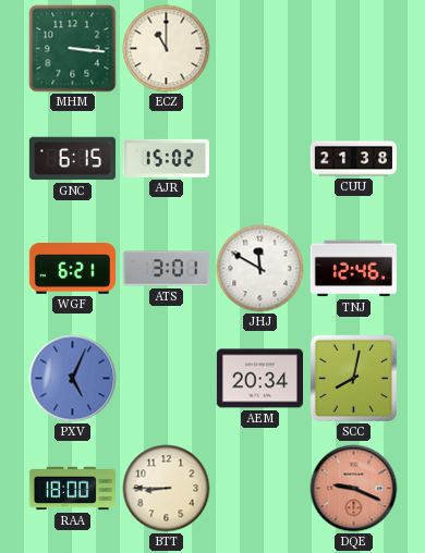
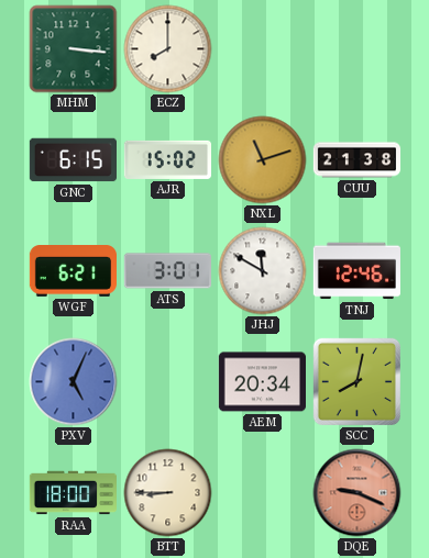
ECZ: 11:00 -> 8:00 (168, 49)
NXL: none -> 11:12 (263, 160)
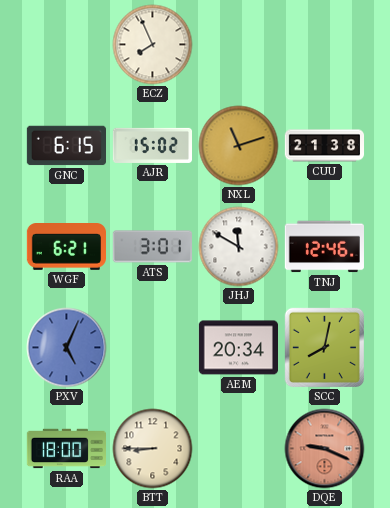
MHM: 3:16 -> none (74, 49)
ECZ: 8:00 -> 7:56 (153, 45)
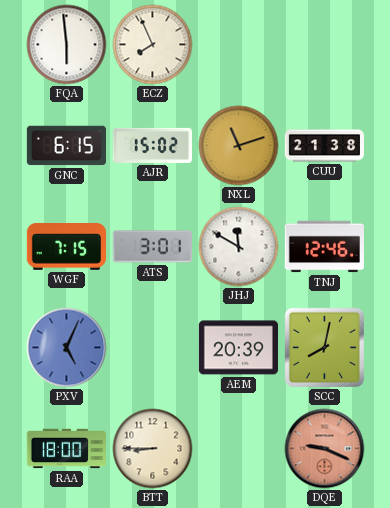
FQA: none -> 5:59 (67, 45)
WGF: 6:21 -> 7:15 (66, 247)
AEM: 20:34 -> 20:39 (238, 348)
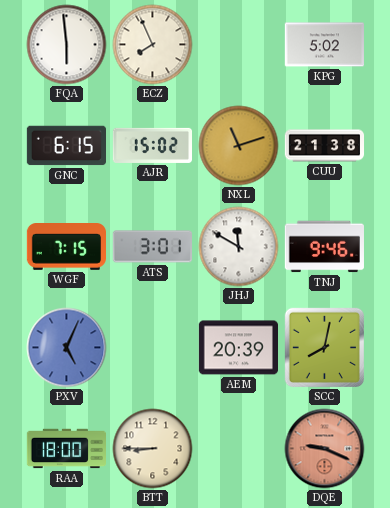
KPG: none -> 5:02 (324, 45)
TNJ: 12:46 -> 9:46 (324, 247)
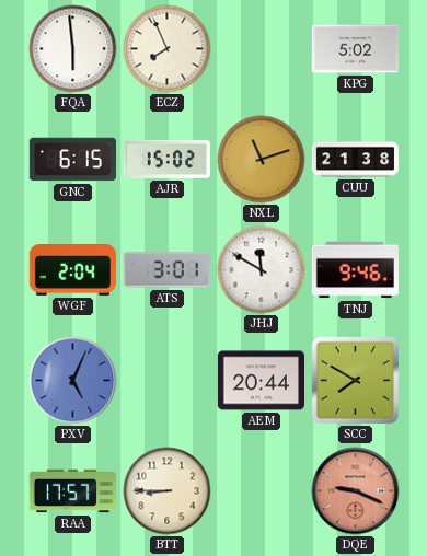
WGF: 7:15 -> 2:04 (72, 270)
AEM: 20:39 -> 20:44 (261, 381)
SCC: 8:02 -> 7:50 (355, 380)
RAA: 18:00 -> 17:57 (72, 491)
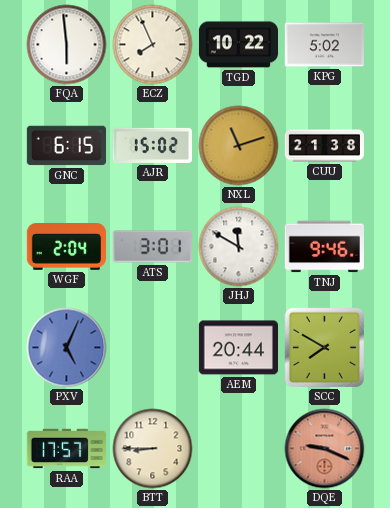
TGD: none -> 10:22 (238, 45)
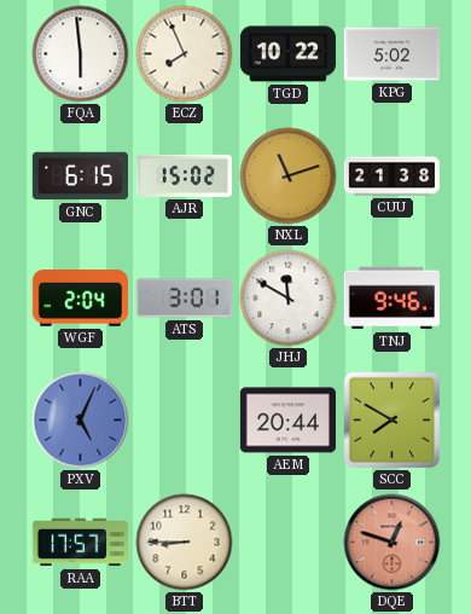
DQE: 9:19 -> 12:48 (392, 543)
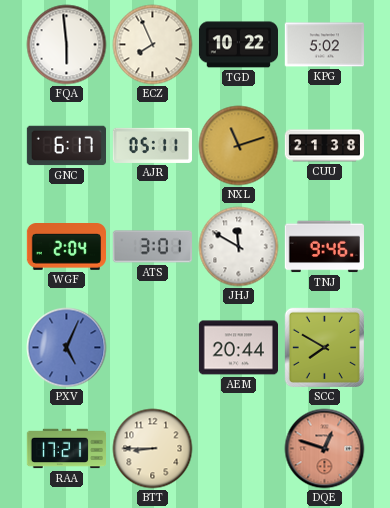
GNC: 6:15 -> 6:17 (66, 146)
AJR: 15:02 -> 05:11 (152, 145)
RAA: 17:57 -> 17:21 (66, 449)
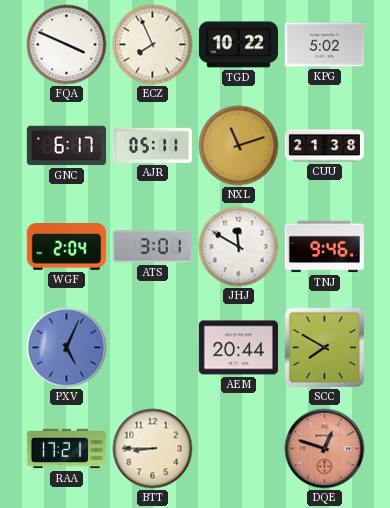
FQA: 5:59 -> 3:49 (67, 45)
